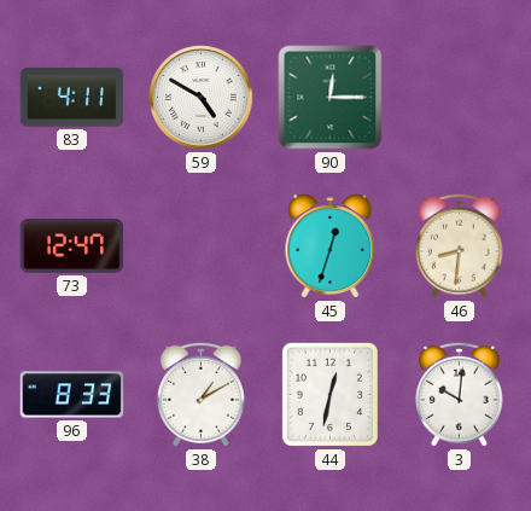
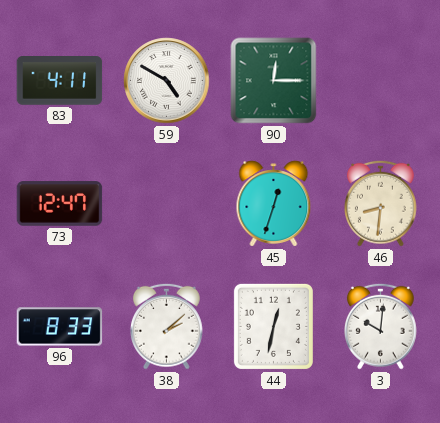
38: 1:10 -> 2:08 (167, 326)
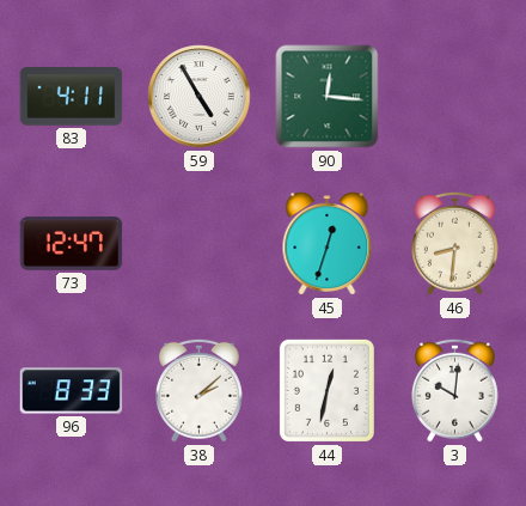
59: 4:50 -> 4:55 (200, 97)
90: 12:15 -> 12:16 (328, 97)
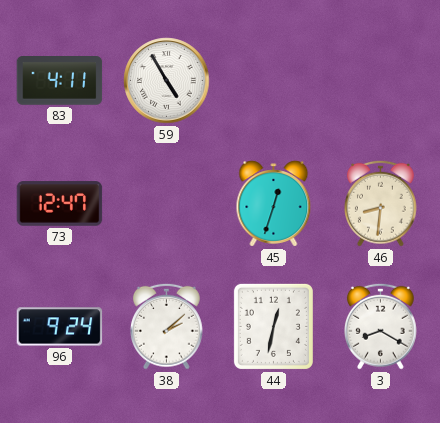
90: 12:16 -> none (328, 97)
96: 8:33 -> 9:24 (60, 327)
3: 10:01 -> 8:20 (381, 326)
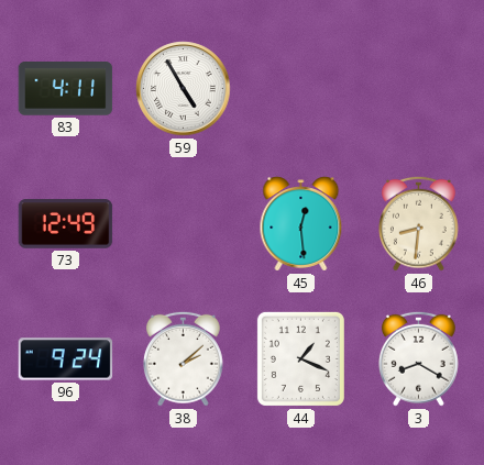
73: 12:47 -> 12:49 (66, 224)
45: 12:33 -> 12:29 (301, 224)
44: 12:32 -> 1:19 (300, 358)
